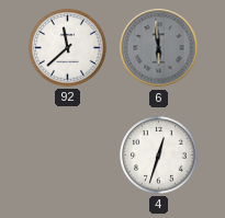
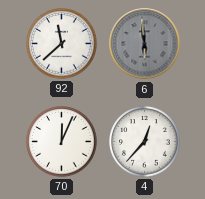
70: none -> 12:04 (62, 142)
4: 12:33 -> 12:37 (145, 142)
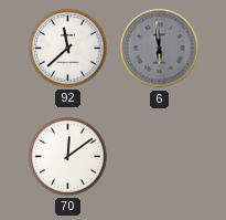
70: 12:04 -> 12:09 (68, 157)
4: 12:37 -> none (145, 142)
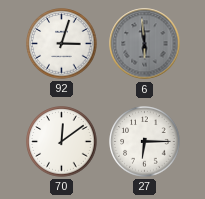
92: 11:38 -> 3:03 (62, 44)
27: none -> 6:15 (145, 142)
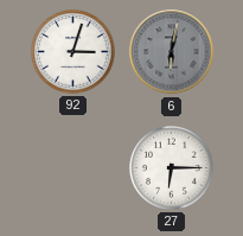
6: 5:59 -> 6:02 (172, 52)
70: 12:09 -> none (62, 142)
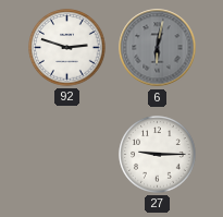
92: 3:03 -> 2:48 (67, 48)
27: 6:15 -> 9:15 (158, 155)
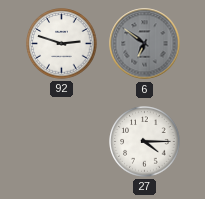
6: 6:02 -> 6:51 (145, 44)
27: 9:15 -> 4:15 (145, 142)
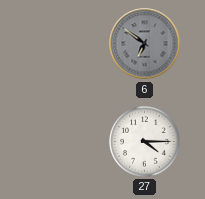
92: 2:48 -> none (62, 44)
